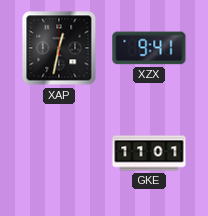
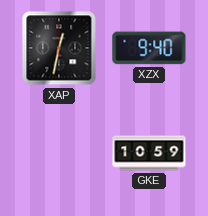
XZX: 9:41 -> 9:40 (149, 48)
GKE: 11:01 -> 10:59 (149, 153)
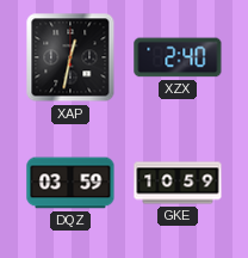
XZX: 9:40 -> 2:40 (178, 57)
DQZ: none -> 03:59 (70, 183)
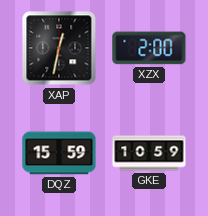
XZX: 2:40 -> 2:00 (149, 48)
DQZ: 03:59 -> 15:59 (59, 153)
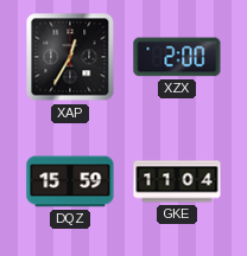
XAP: 12:32 -> 12:35 (70, 57)
GKE: 10:59 -> 11:04 (177, 181)
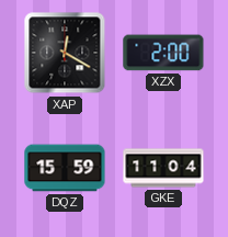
XAP: 12:35 -> 12:20 (65, 53)
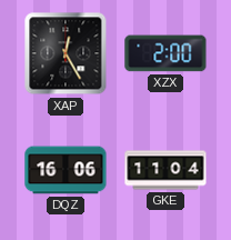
XAP: 12:20 -> 12:25 (66, 53)
DQZ: 15:59 -> 16:06 (66, 170)
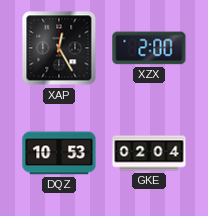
DQZ: 16:06 -> 10:53 (59, 153)
GKE: 11:04 -> 02:04 (149, 153)
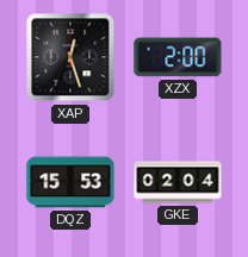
XAP: 12:25 -> 12:27 (70, 57)
DQZ: 10:53 -> 15:53 (70, 182)
